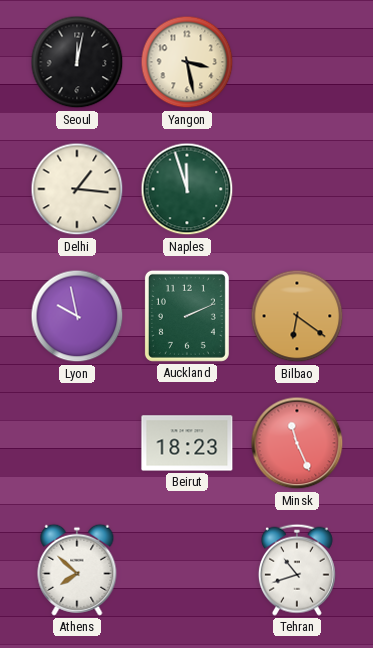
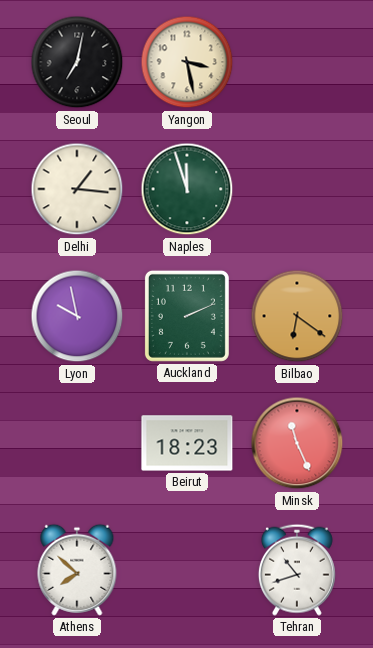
Seoul: 12:02 -> 7:02 (77, 62)
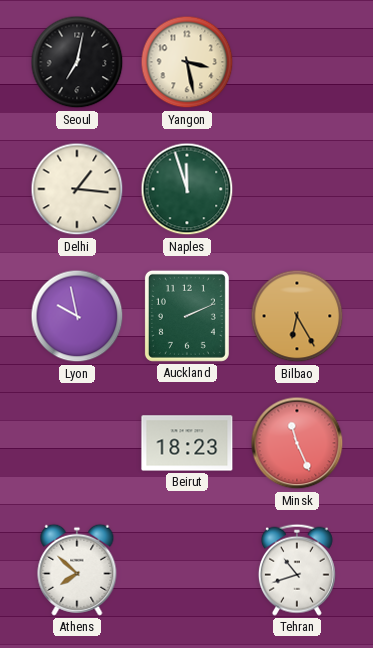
Bilbao: 6:21 -> 6:25 (297, 316)
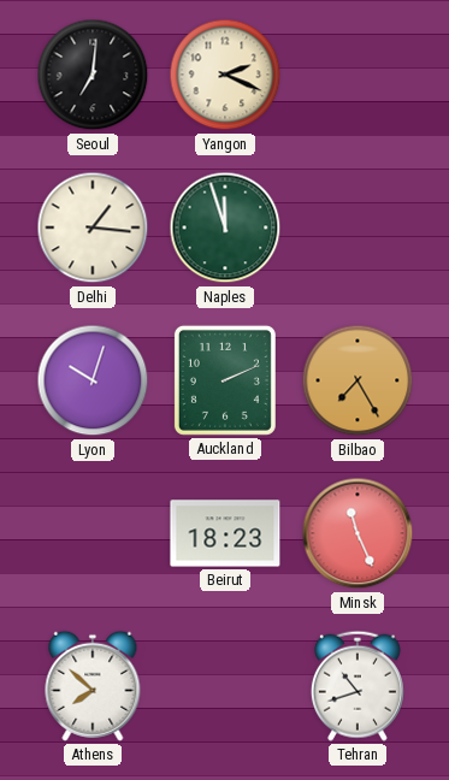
Seoul: 7:02 -> 7:01 (93, 75)
Yangon: 3:28 -> 2:19 (225, 75)
Lyon: 9:58 -> 10:03 (93, 380)
Bilbao: 6:25 -> 7:25 (358, 380)
